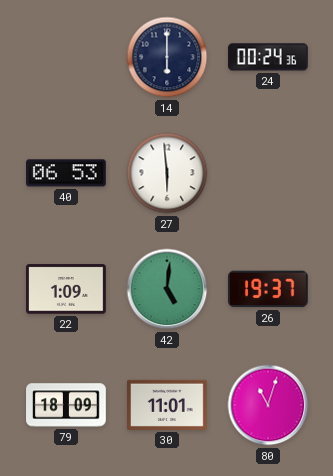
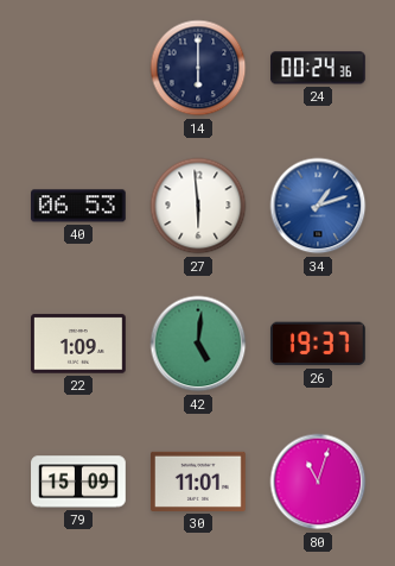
34: none -> 1:12 (318, 206)
79: 18:09 -> 15:09 (78, 482)
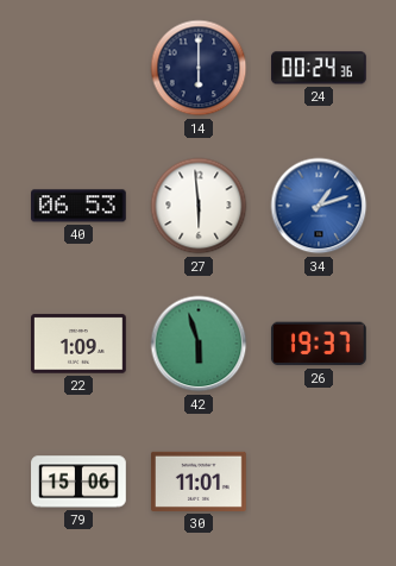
42: 5:01 -> 5:57 (199, 344)
79: 15:09 -> 15:06 (78, 482)
80: 11:03 -> none (318, 482)
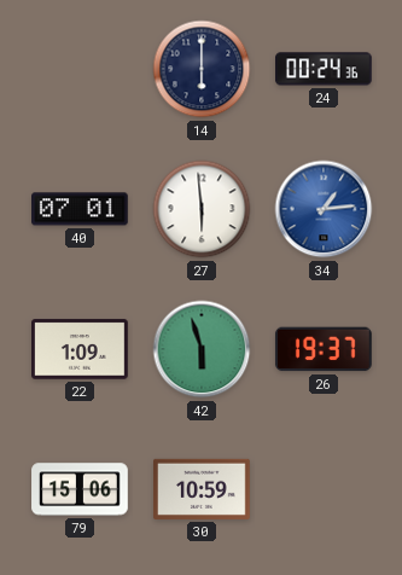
40: 06:53 -> 07:01 (81, 209)
34: 1:12 -> 1:14 (324, 209)
30: 11:01 -> 10:59 (203, 489)
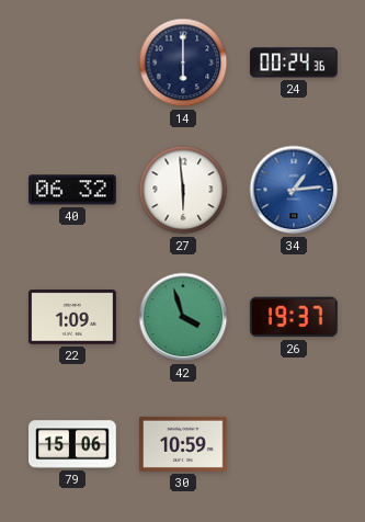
40: 07:01 -> 06:32 (73, 190)
42: 5:57 -> 3:57 (183, 317)
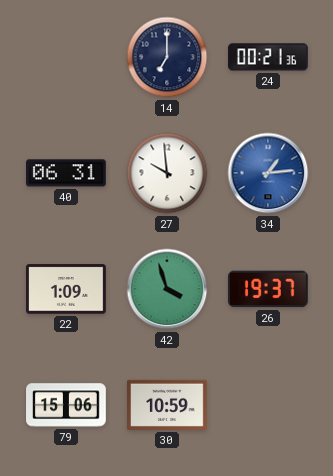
14: 6:00 -> 7:00 (167, 57)
24: 00:24 -> 00:21 (269, 57)
40: 06:32 -> 06:31 (67, 173)
27: 5:59 -> 9:59 (167, 173)
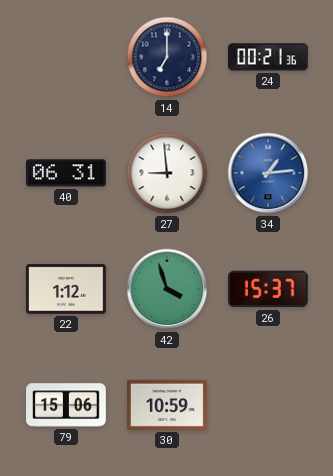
27: 9:59 -> 8:59 (167, 173)
22: 1:09 -> 1:12 (67, 289)
26: 19:37 -> 15:37 (268, 289)
